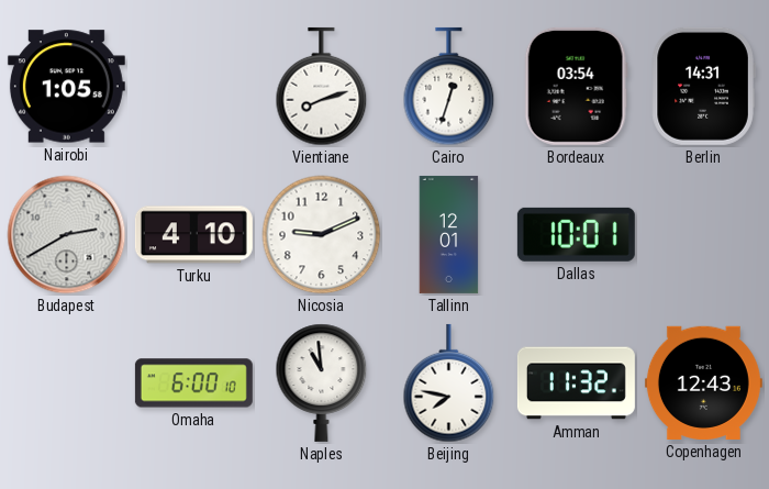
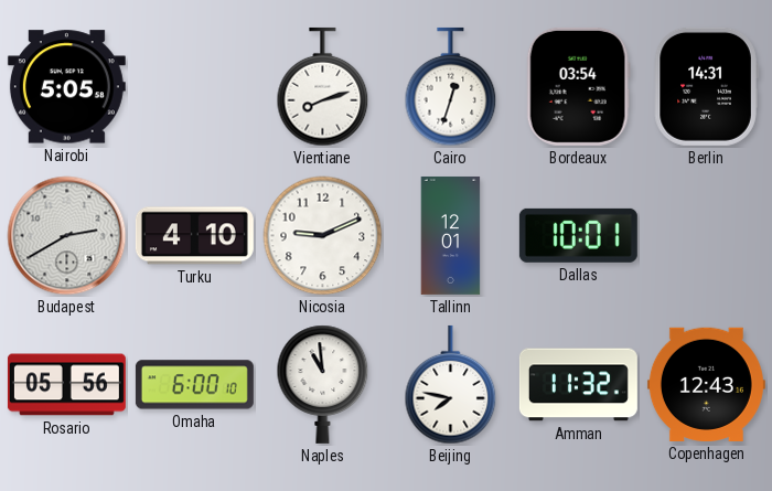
Nairobi: 1:05 -> 5:05 (66, 87)
Rosario: none -> 05:56 (66, 385)
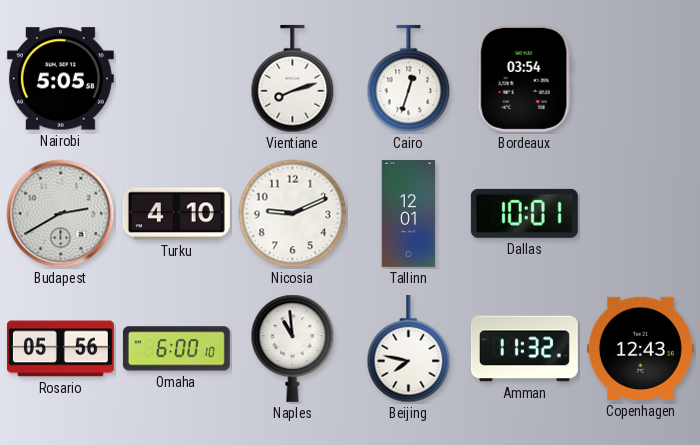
Berlin: 14:31 -> none (706, 86)
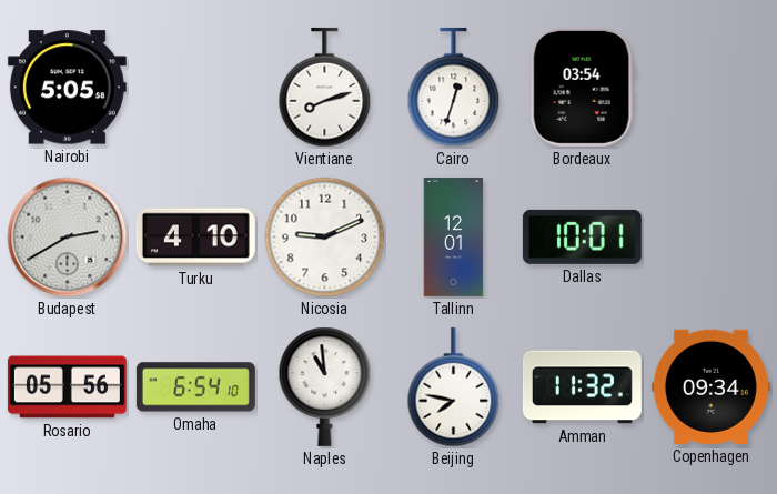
Omaha: 6:00 -> 6:54 (195, 387)
Copenhagen: 12:43 -> 09:34 (710, 386)
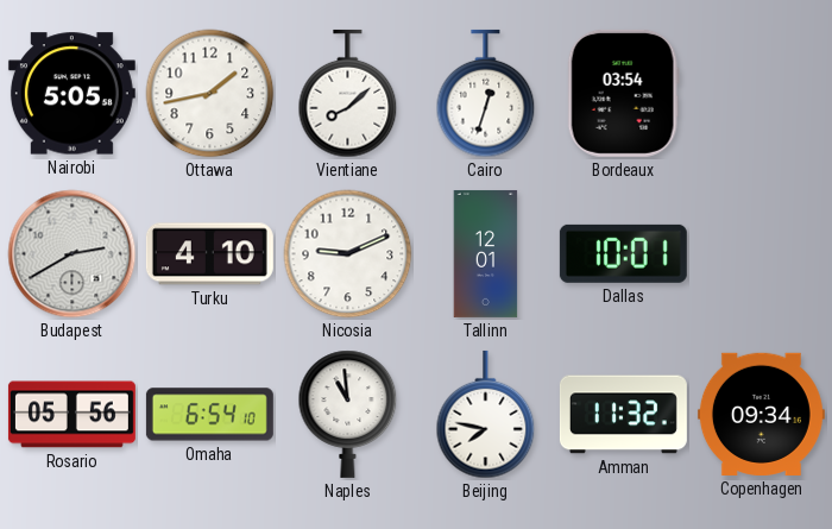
Ottawa: none -> 1:43 (210, 94)
Vientiane: 8:12 -> 8:08 (348, 94)
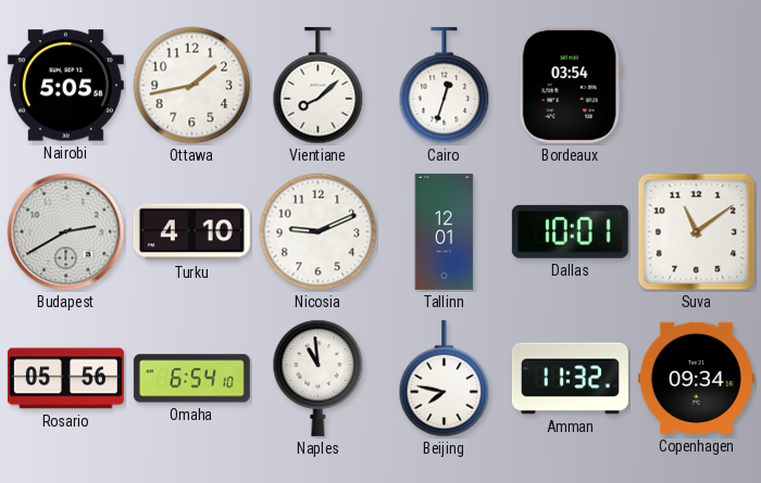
Suva: none -> 11:09 (697, 232)
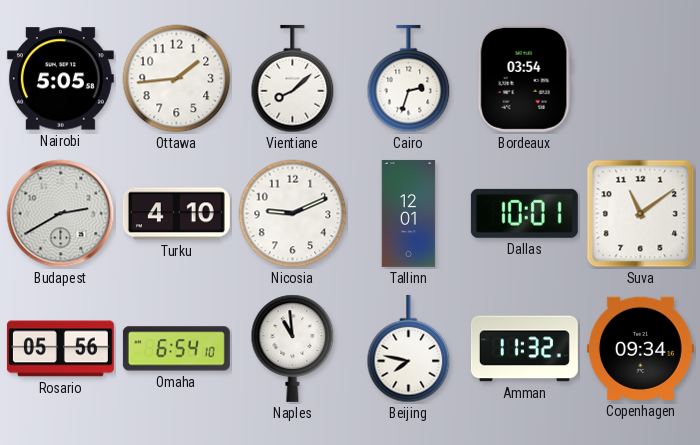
Ottawa: 1:43 -> 1:44 (177, 79)
Cairo: 12:33 -> 2:33 (409, 79)
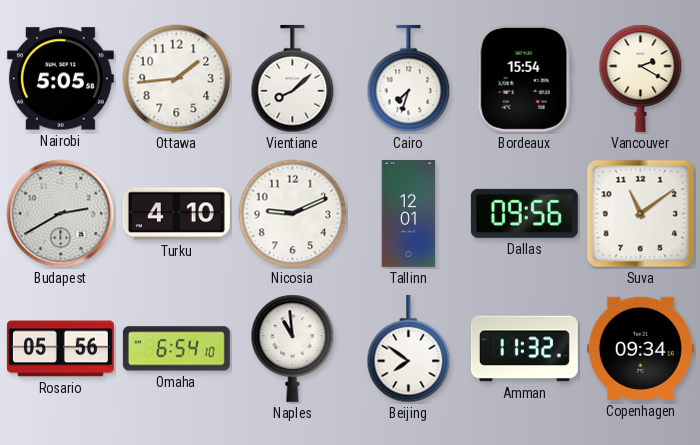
Cairo: 2:33 -> 7:33 (409, 79)
Bordeaux: 03:54 -> 15:54 (524, 78)
Vancouver: none -> 2:20 (641, 78)
Dallas: 10:01 -> 09:56 (524, 213)
Beijing: 7:47 -> 7:51 (409, 349)
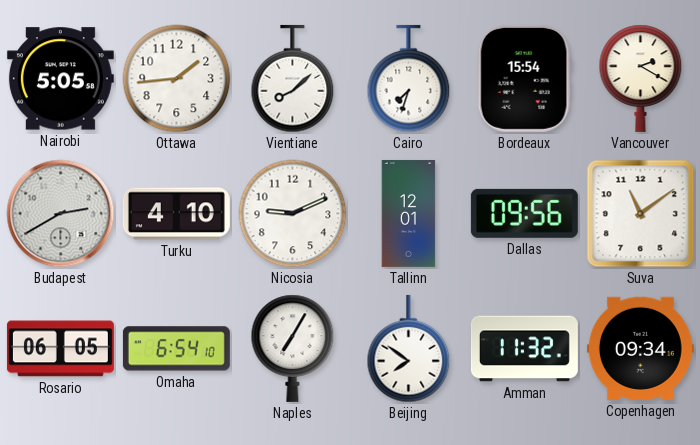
Rosario: 05:56 -> 06:05 (60, 349)
Naples: 10:59 -> 7:05 (293, 348)
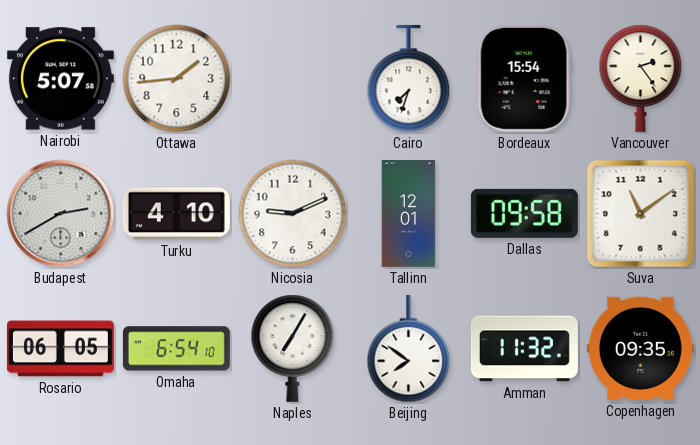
Nairobi: 5:05 -> 5:07 (60, 79)
Vientiane: 8:08 -> none (293, 79)
Vancouver: 2:20 -> 2:24 (641, 78)
Dallas: 09:56 -> 09:58 (524, 213)
Copenhagen: 09:34 -> 09:35 (640, 348)
